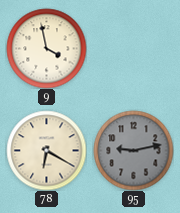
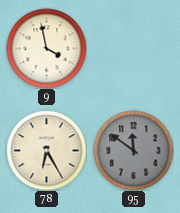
78: 6:20 -> 6:25 (46, 150)
95: 9:13 -> 11:51 (133, 150)
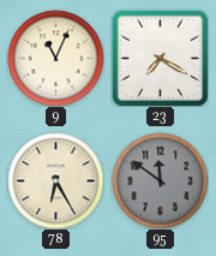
9: 3:58 -> 11:04 (55, 58)
23: none -> 7:20 (160, 58)
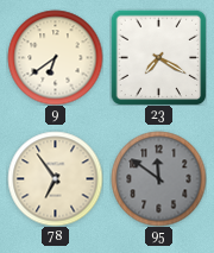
9: 11:04 -> 6:39 (55, 57)
78: 6:25 -> 6:54 (55, 178)
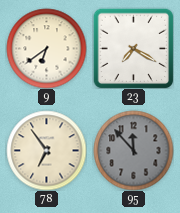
95: 11:51 -> 11:53 (133, 150)
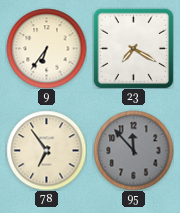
9: 6:39 -> 6:36 (46, 48)
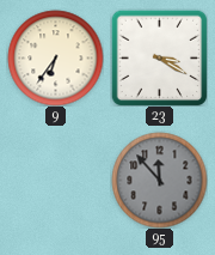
23: 7:20 -> 3:20 (159, 57)
78: 6:54 -> none (46, 150)
